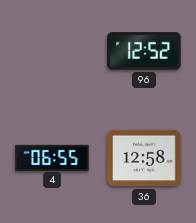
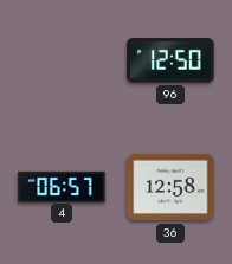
96: 12:52 -> 12:50 (170, 60)
4: 06:55 -> 06:57 (62, 186)
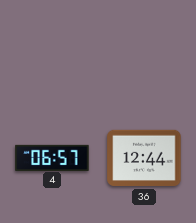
96: 12:50 -> none (170, 60)
36: 12:58 -> 12:44 (144, 158)
